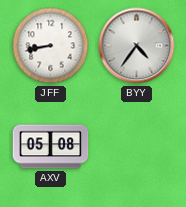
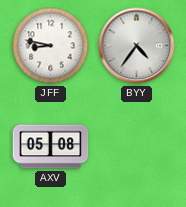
JFF: 8:43 -> 8:47 (51, 46)
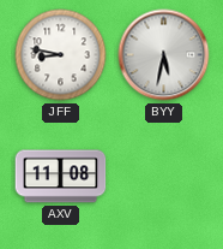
BYY: 4:36 -> 5:32 (164, 55)
AXV: 05:08 -> 11:08 (61, 177)
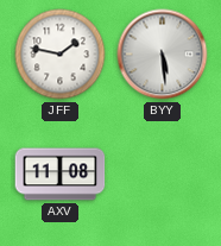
JFF: 8:47 -> 1:47 (61, 55)
BYY: 5:32 -> 5:29 (163, 55)
